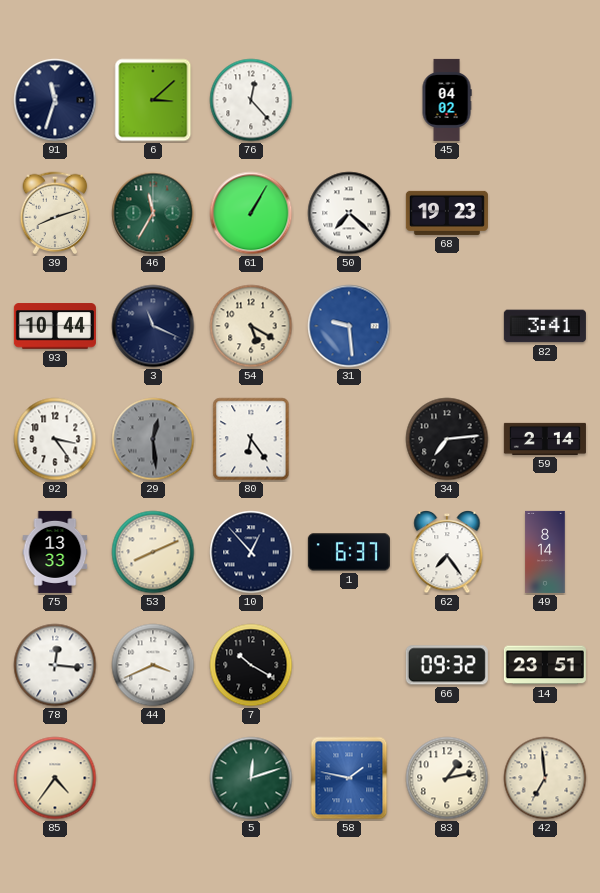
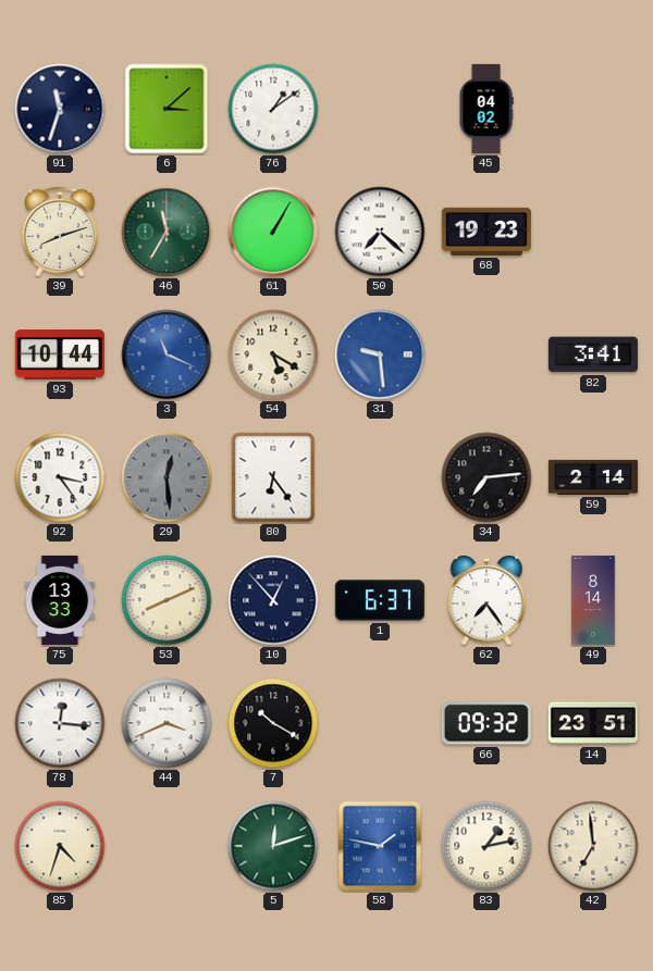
76: 12:23 -> 1:09 (273, 109)
3 dial: navy -> blue (167, 354)
85: 4:36 -> 4:33 (60, 846)
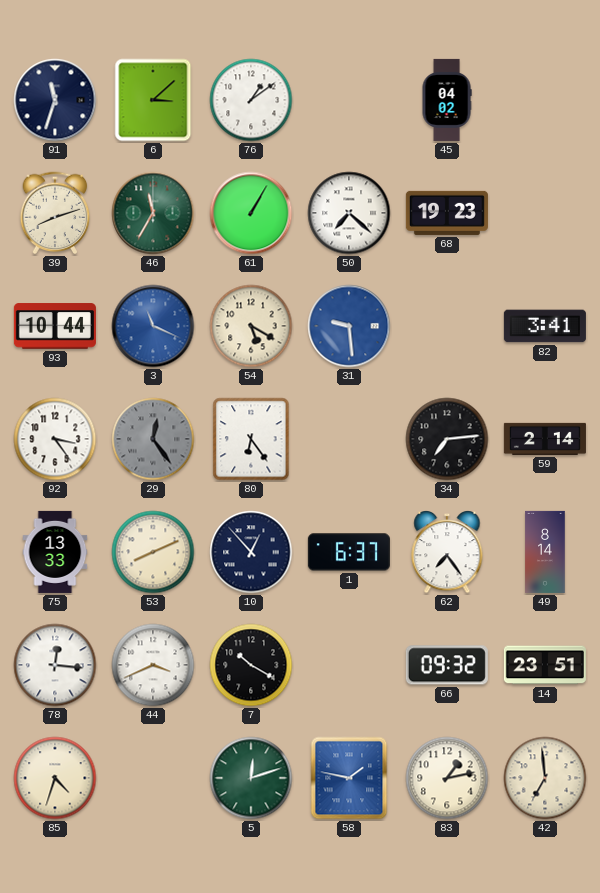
29: 12:29 -> 12:24 (153, 439)
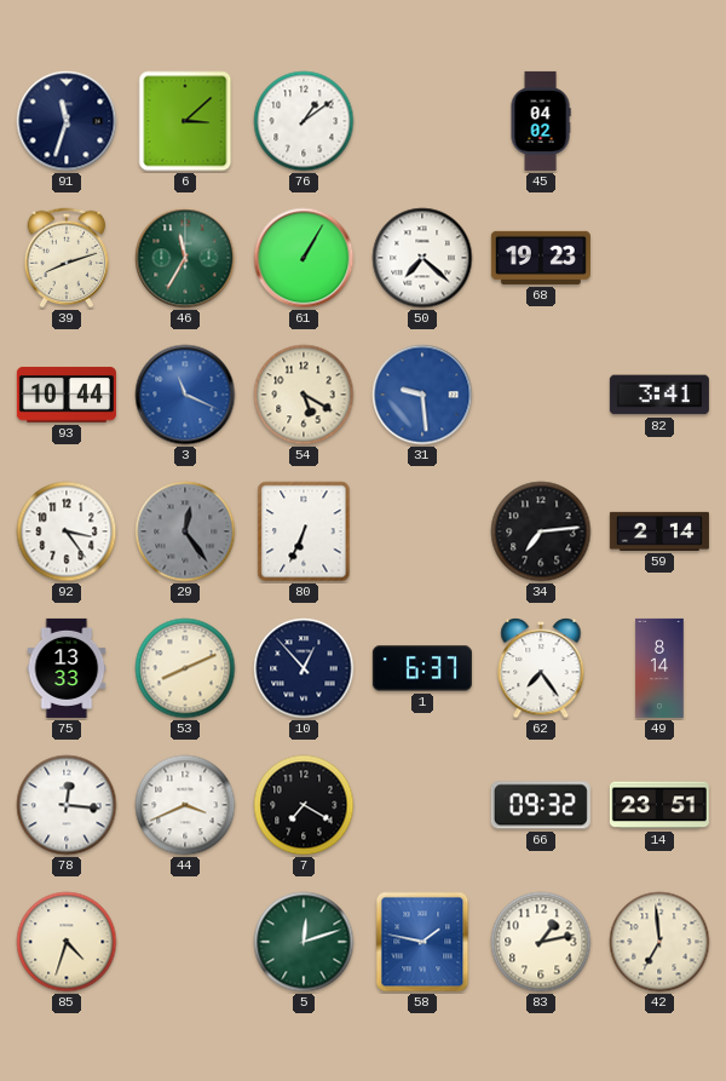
80: 6:24 -> 6:34 (304, 531)
7: 10:20 -> 7:20 (304, 805)
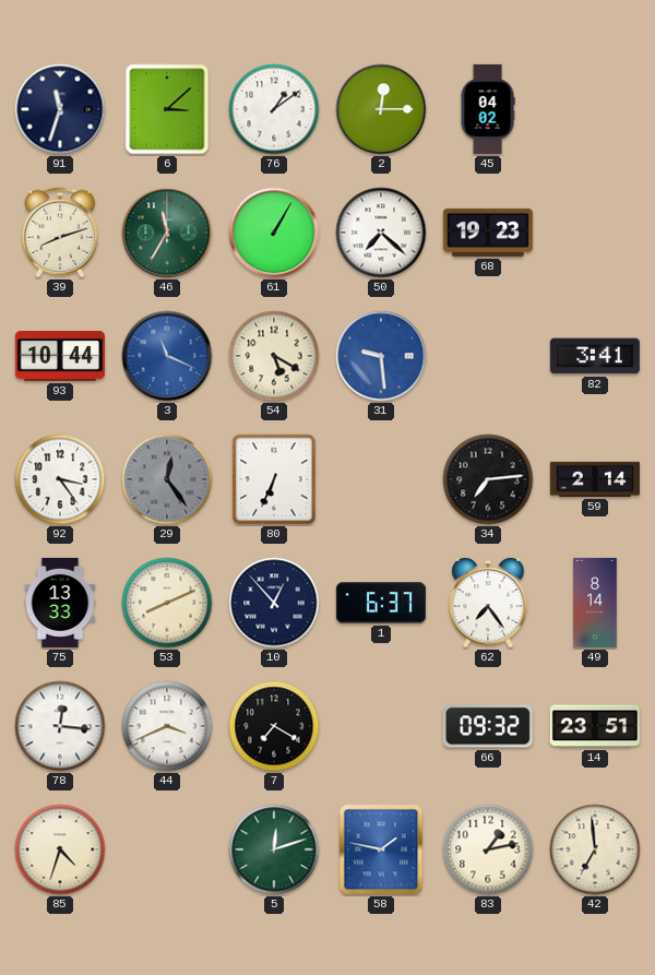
2: none -> 12:15 (381, 109)
